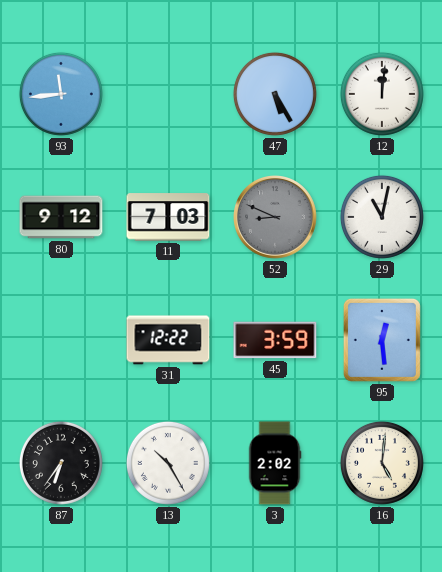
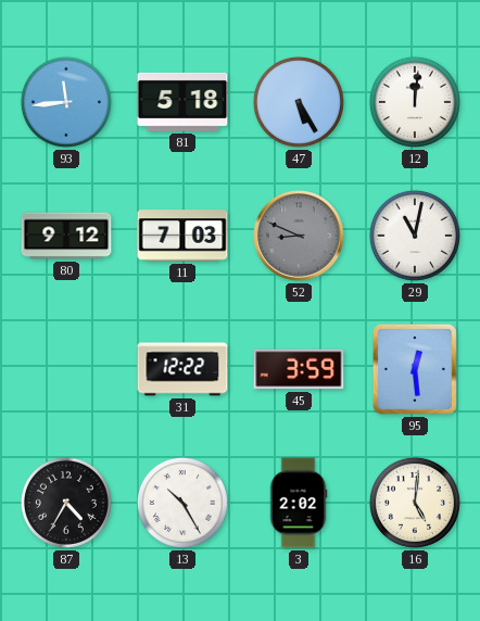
81: none -> 5:18 (182, 102)
87: 6:36 -> 4:35 (66, 503)
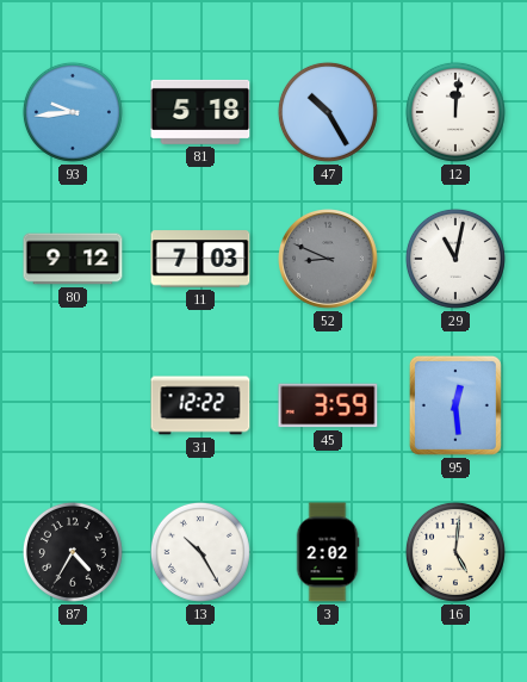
93: 11:44 -> 9:44 (73, 112)
47: 5:25 -> 10:25 (328, 112)
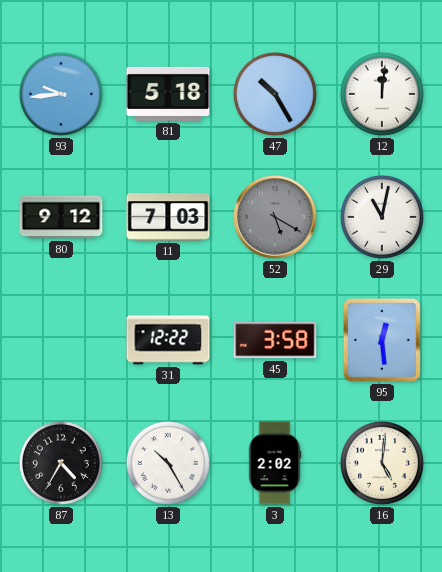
52: 8:49 -> 5:20 (276, 218)
45: 3:59 -> 3:58 (275, 340)
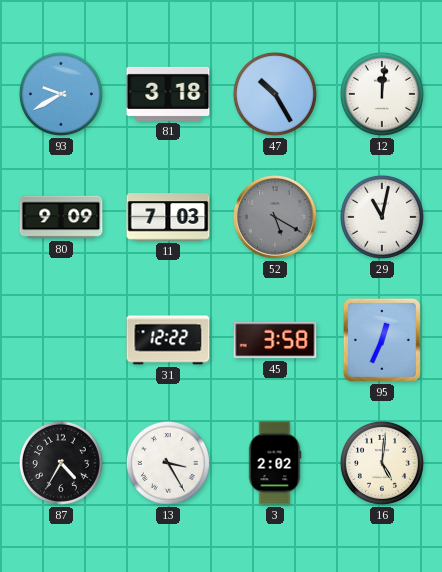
93: 9:44 -> 9:40 (61, 94)
81: 5:18 -> 3:18 (168, 94)
80: 9:12 -> 9:09 (61, 217)
95: 12:29 -> 12:34 (382, 340)
13: 10:25 -> 3:25 (168, 463)
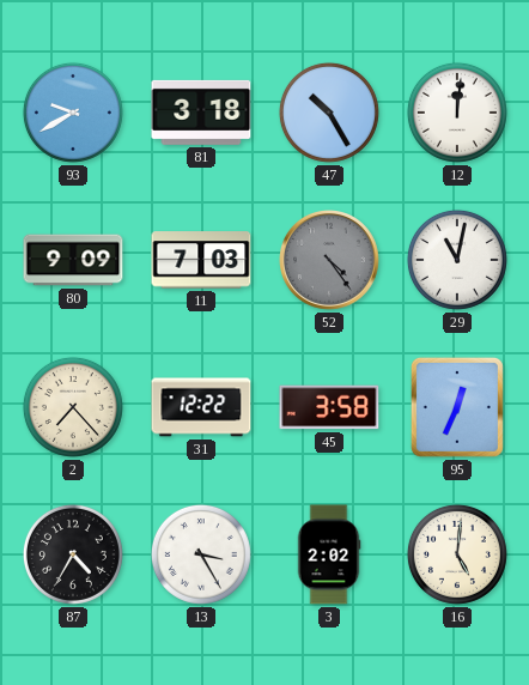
52: 5:20 -> 4:24 (330, 261)
2: none -> 7:23 (73, 407)
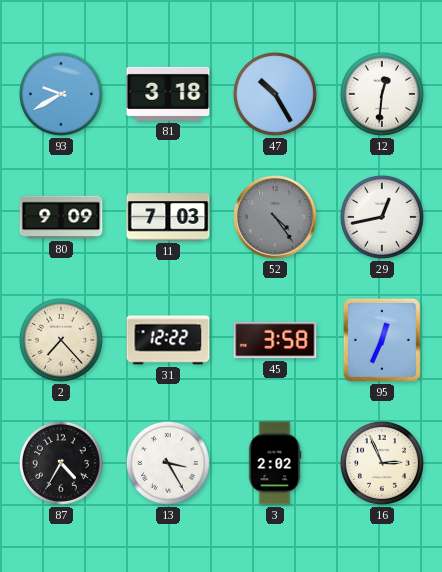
12: 12:01 -> 12:31 (382, 94)
29: 11:02 -> 12:43 (382, 217)
16: 5:01 -> 2:56 (382, 463)
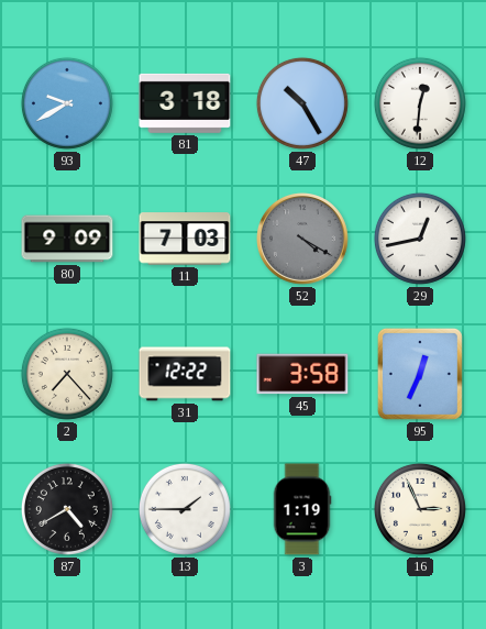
52: 4:24 -> 4:20 (303, 240)
87: 4:35 -> 4:40 (67, 509)
13: 3:25 -> 1:45 (185, 509)
3: 2:02 -> 1:19 (302, 509)
